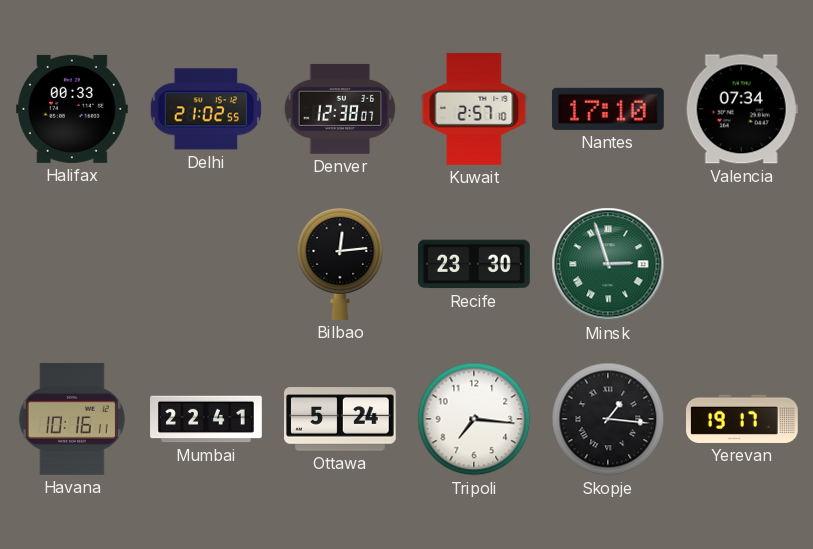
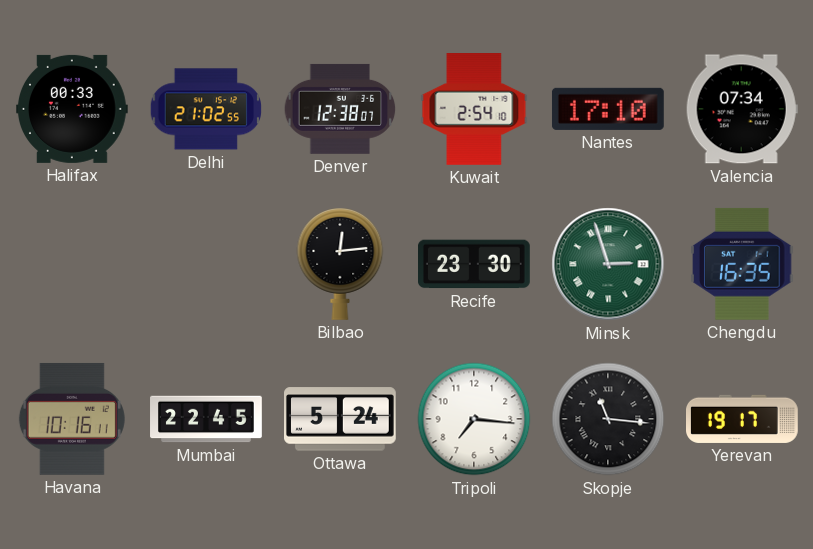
Kuwait: 2:57 -> 2:54 (474, 110)
Chengdu: none -> 16:35 (742, 264)
Mumbai: 22:41 -> 22:45 (206, 419)
Skopje: 1:16 -> 11:16 (608, 419)
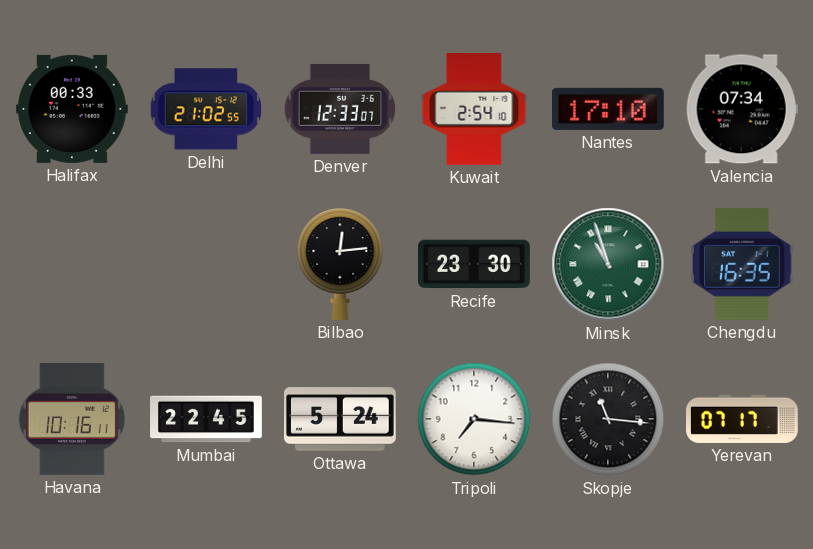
Denver: 12:38 -> 12:33 (340, 109)
Minsk: 2:57 -> 10:57 (608, 264)
Yerevan: 19:17 -> 07:17 (743, 419)
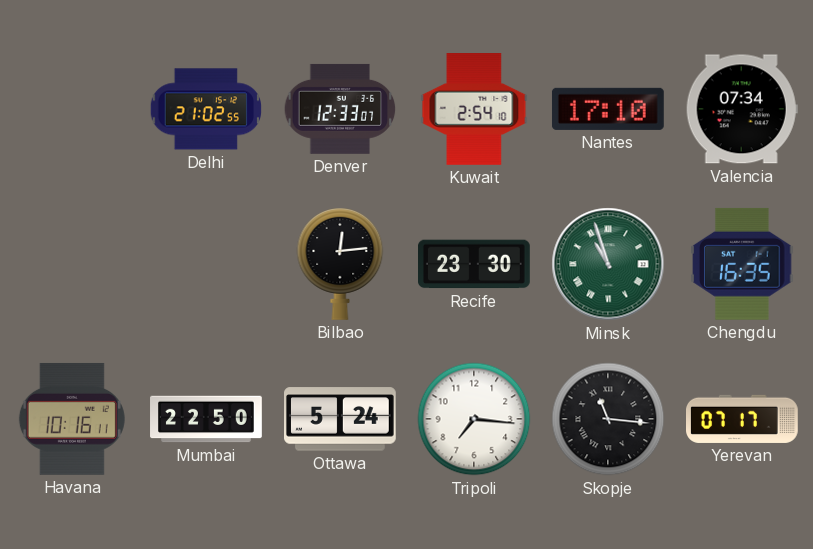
Halifax: 00:33 -> none (73, 109)
Mumbai: 22:45 -> 22:50 (206, 419)
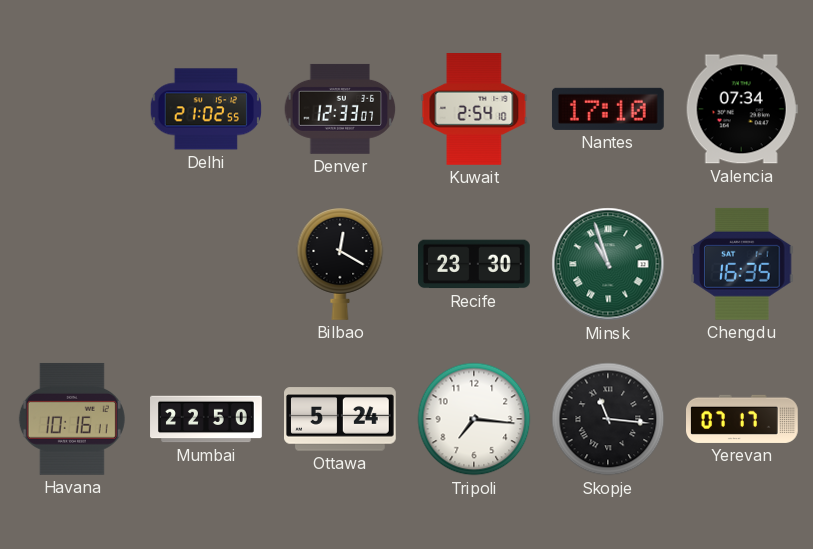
Bilbao: 12:14 -> 12:20 (340, 264)
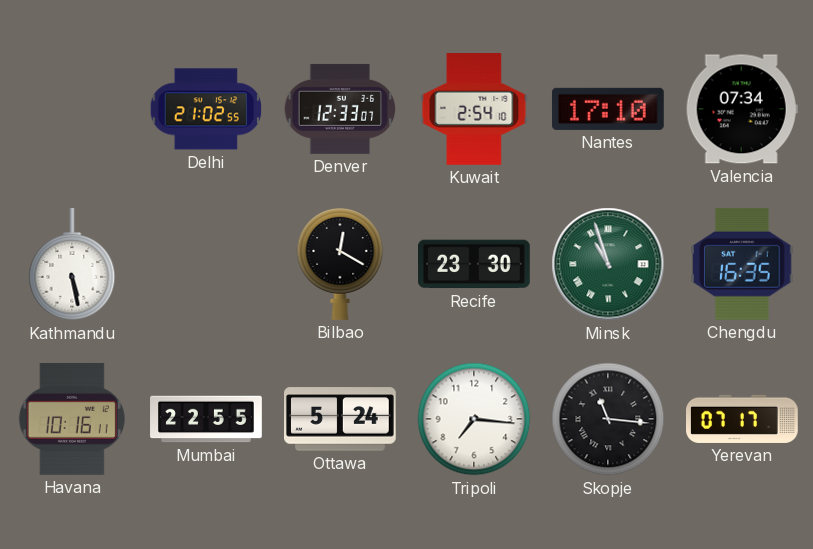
Kathmandu: none -> 5:28 (72, 265)
Mumbai: 22:50 -> 22:55 (206, 419)
